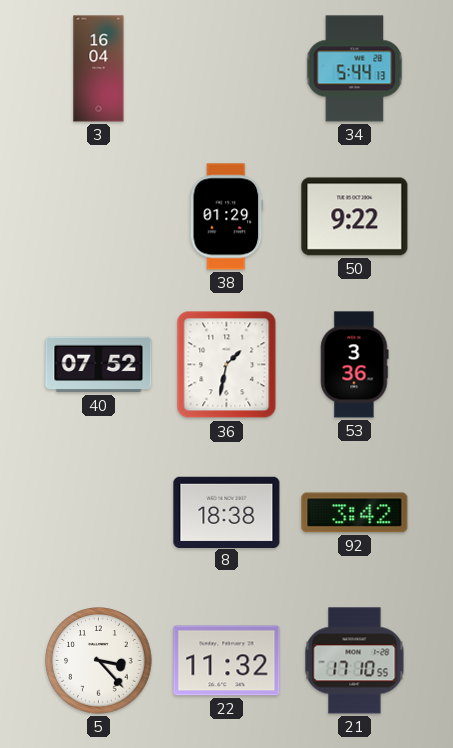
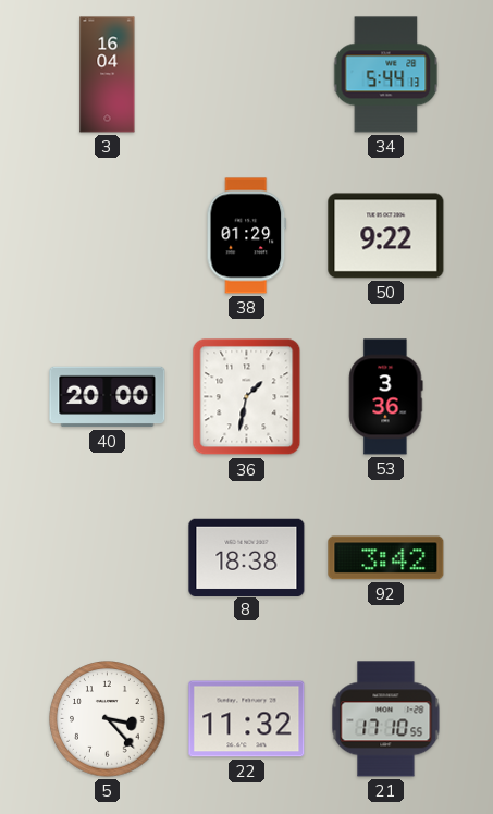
40: 07:52 -> 20:00 (108, 397)
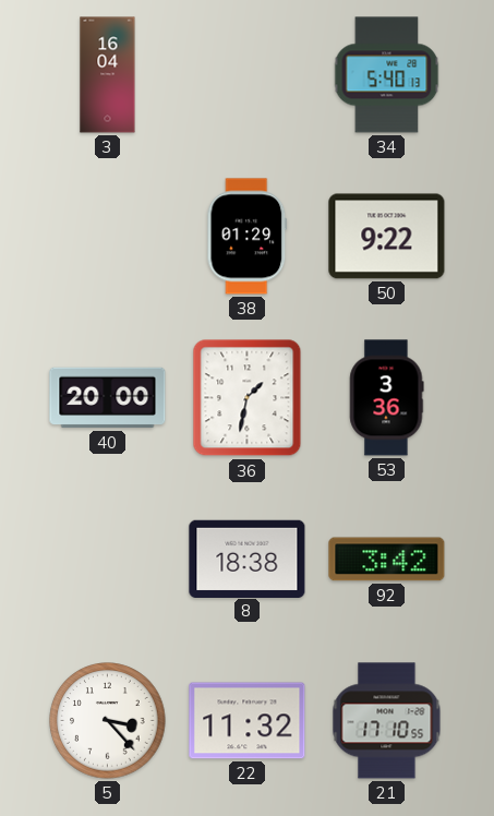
34: 5:44 -> 5:40 (387, 75)
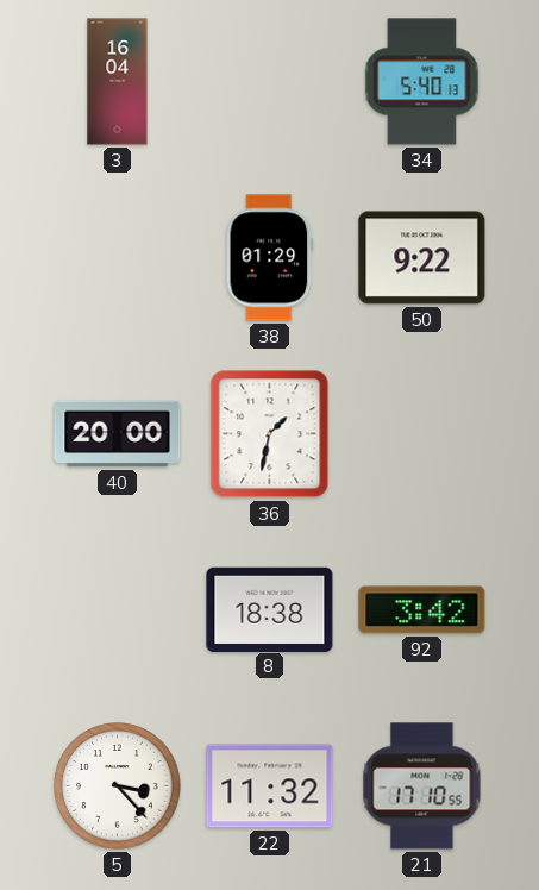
53: 3:36 -> none (387, 398)
